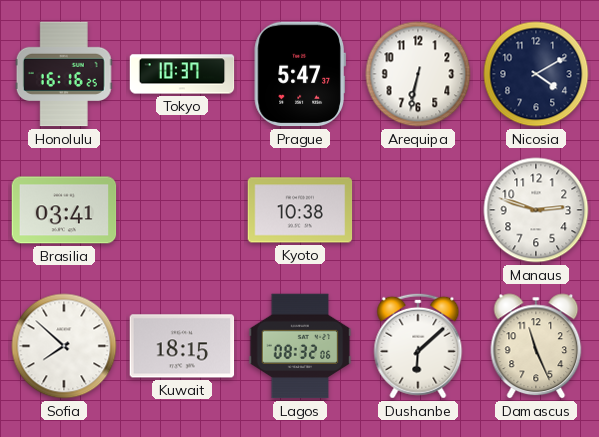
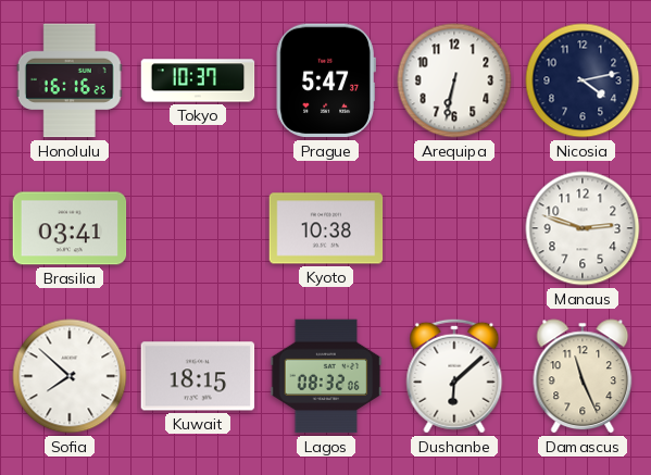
Nicosia: 4:10 -> 4:13 (583, 80)
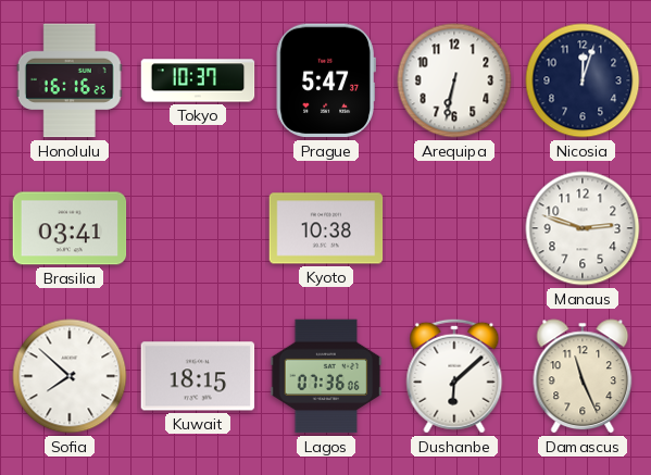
Nicosia: 4:13 -> 12:03 (583, 80)
Lagos: 08:32 -> 07:36 (326, 376)
